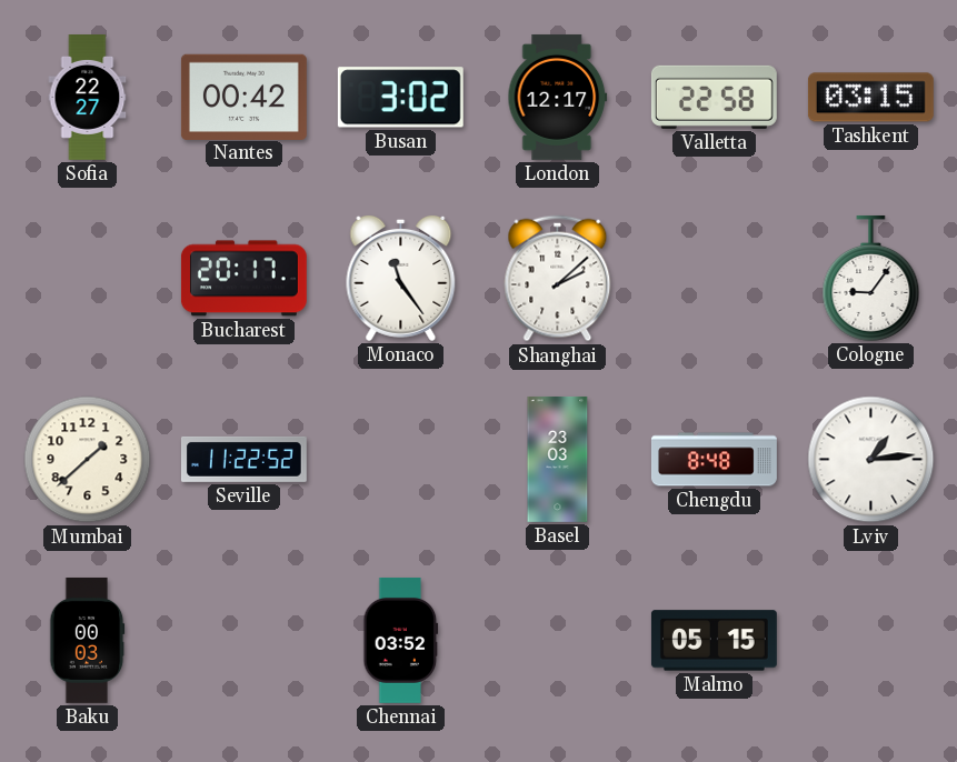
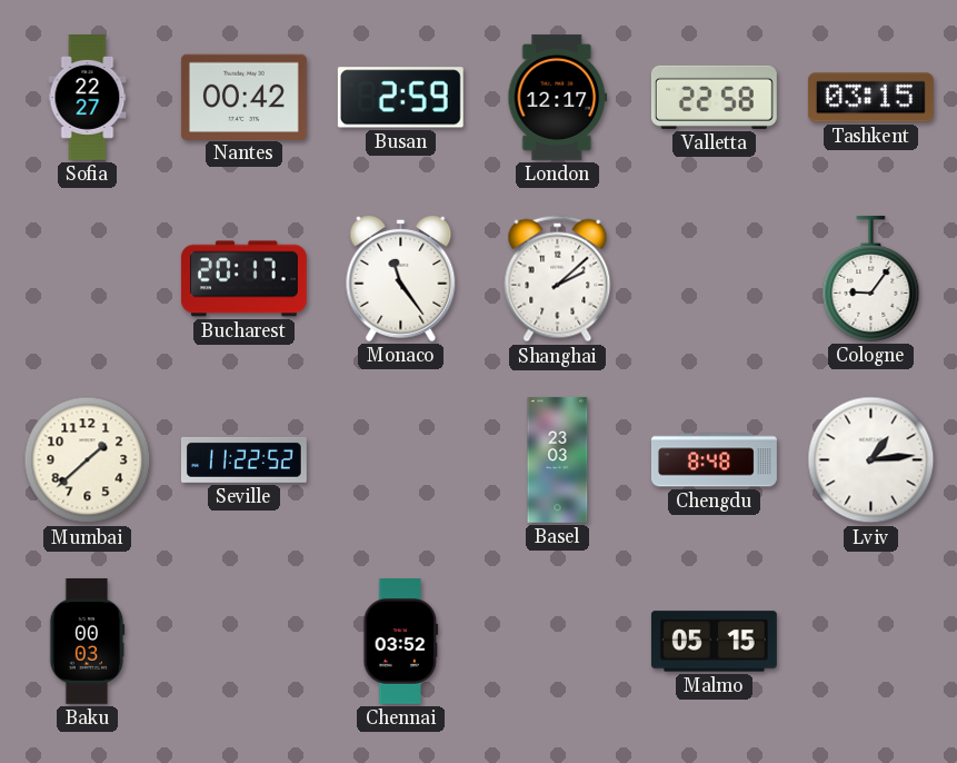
Busan: 3:02 -> 2:59 (400, 98)
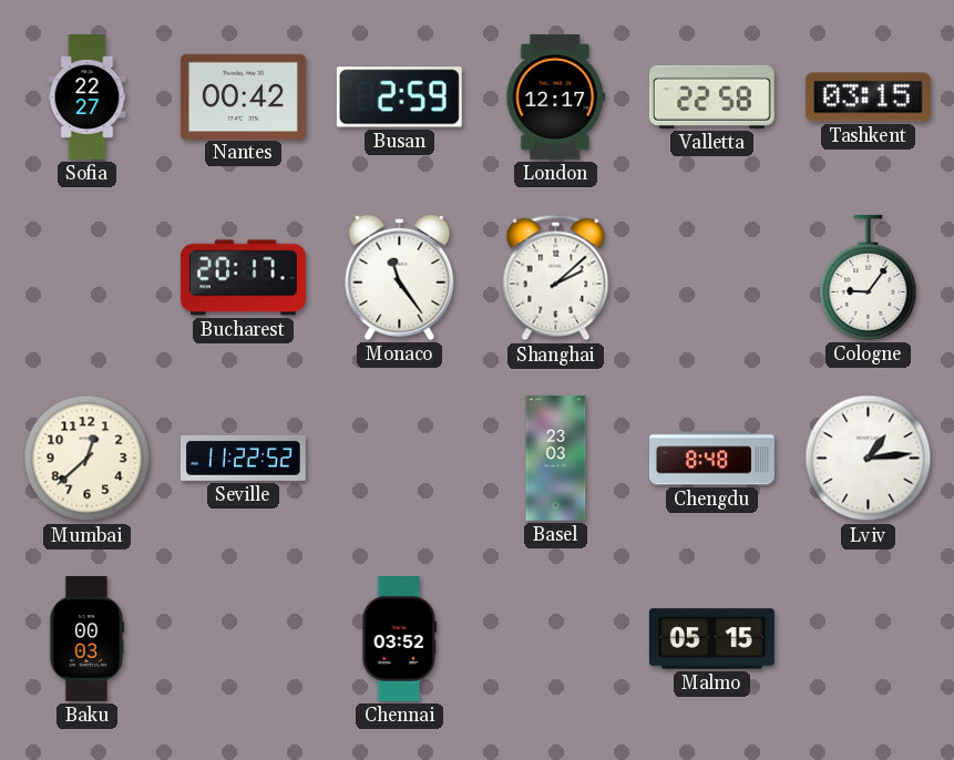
Mumbai: 1:38 -> 12:38 (88, 459)
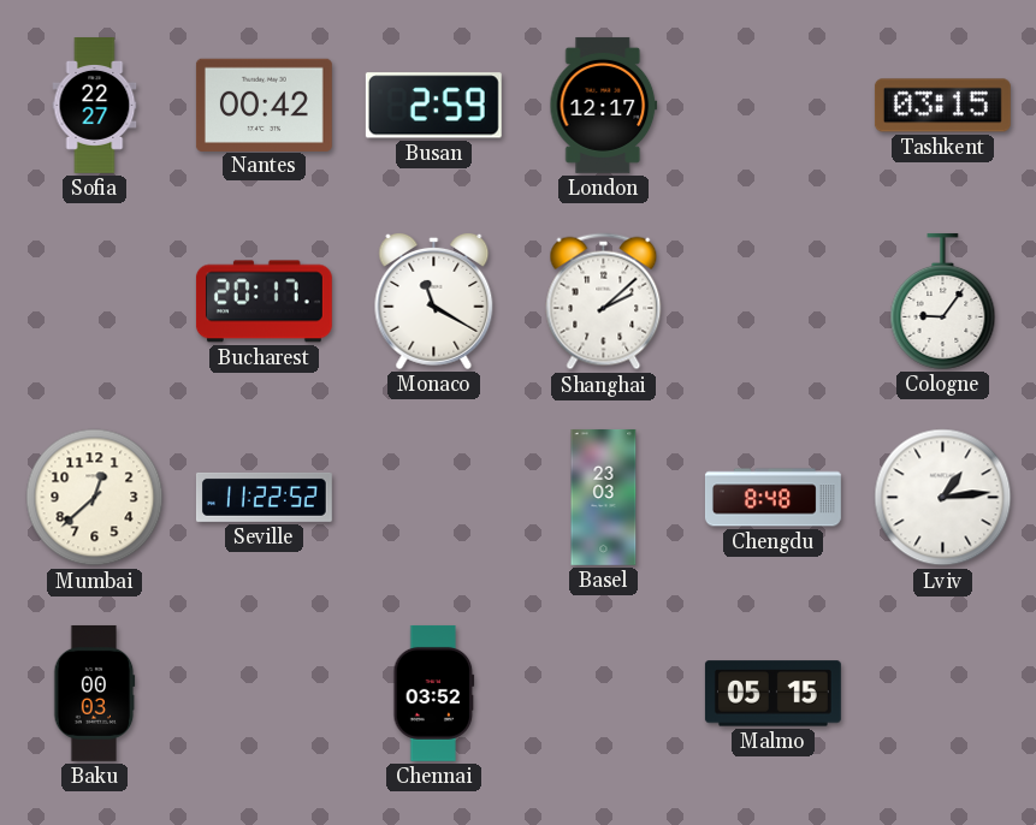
Valletta: 22:58 -> none (711, 96)
Monaco: 11:24 -> 11:20 (434, 301)
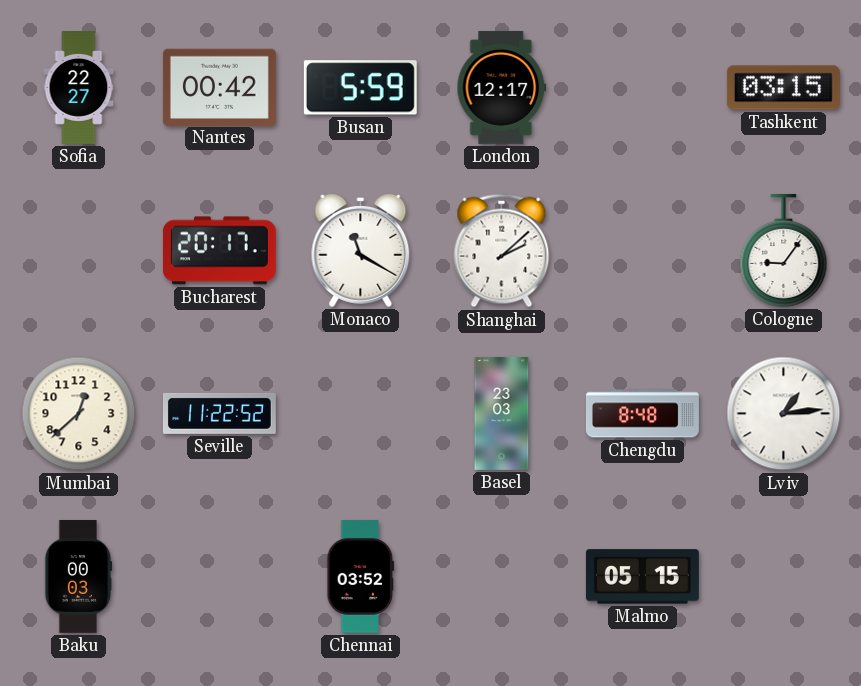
Busan: 2:59 -> 5:59 (360, 88)
